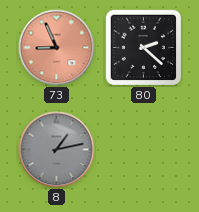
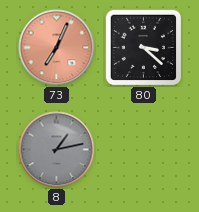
73: 8:56 -> 7:04 (57, 48)
80: 2:22 -> 3:22 (143, 47)
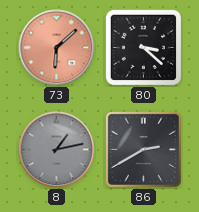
73: 7:04 -> 6:08 (57, 48)
86: none -> 2:40 (143, 149)
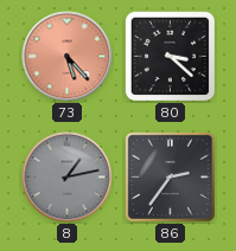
73: 6:08 -> 5:23 (68, 57)
86: 2:40 -> 2:36 (170, 176)
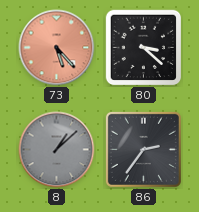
8: 1:13 -> 1:08 (57, 150)
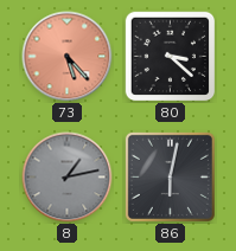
8: 1:08 -> 1:13 (68, 178)
86: 2:36 -> 6:02 (170, 176)
